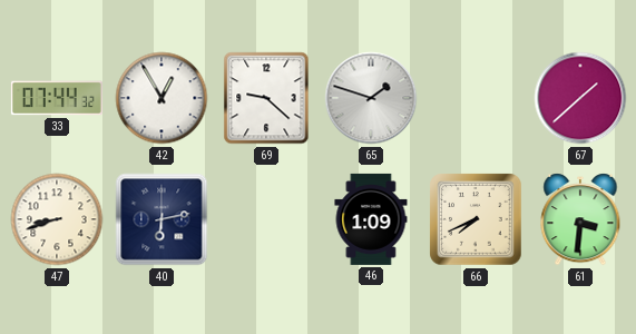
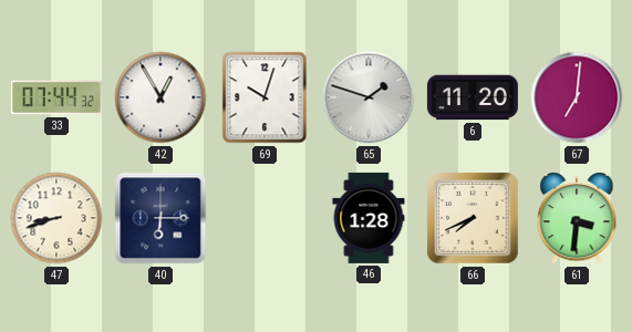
69: 9:22 -> 10:03 (265, 97)
6: none -> 11:20 (473, 97)
67: 1:38 -> 7:01 (577, 97)
40: 6:13 -> 6:15 (160, 218)
46: 1:09 -> 1:28 (369, 218)
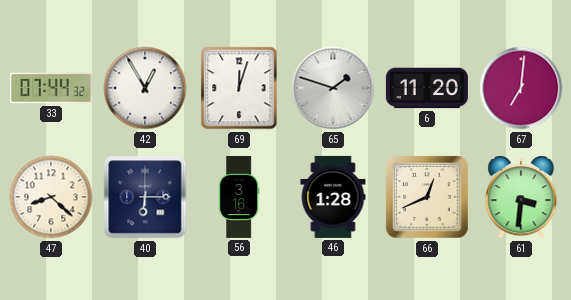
69: 10:03 -> 12:03 (239, 88)
47: 8:42 -> 8:22 (51, 197)
56: none -> 3:16 (239, 197)
66: 7:41 -> 12:41 (427, 197)
